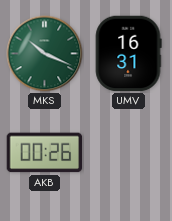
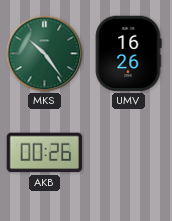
MKS: 10:19 -> 10:24 (45, 54)
UMV: 16:31 -> 16:26 (128, 54)
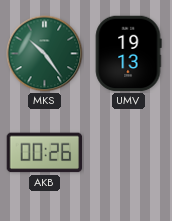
UMV: 16:26 -> 19:13 (128, 54)
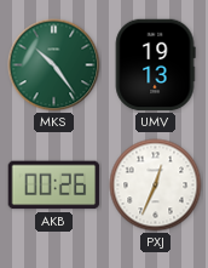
PXJ: none -> 12:34 (156, 186)
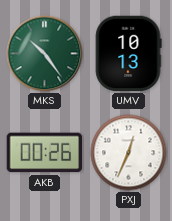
UMV: 19:13 -> 10:13 (128, 54)
